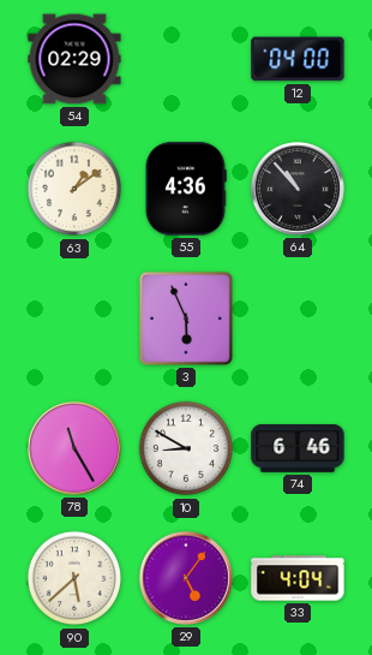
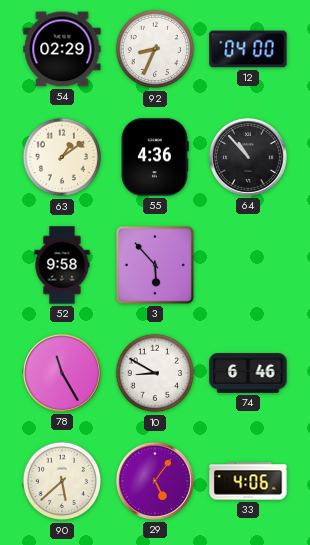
92: none -> 8:34 (155, 49)
52: none -> 9:58 (62, 265)
3: 5:56 -> 5:53 (155, 265)
33: 4:04 -> 4:06 (248, 481)
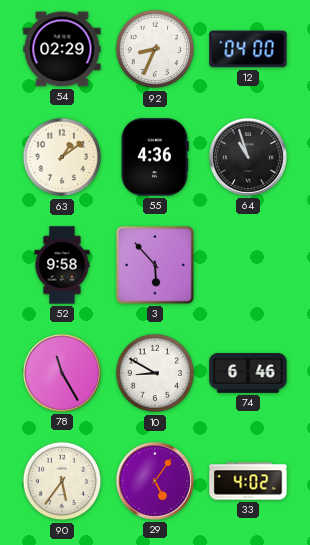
64: 10:53 -> 10:57 (248, 157)
90: 5:38 -> 5:36 (62, 481)
33: 4:06 -> 4:02 (248, 481)
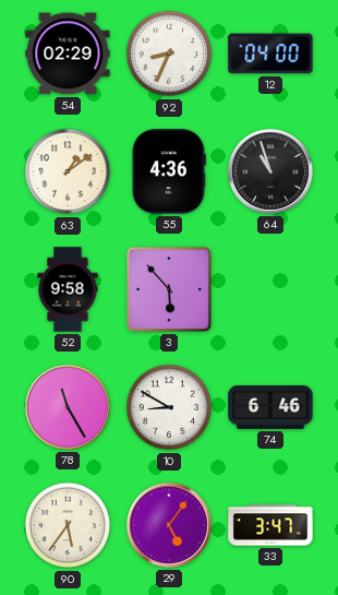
33: 4:02 -> 3:47 (270, 525)
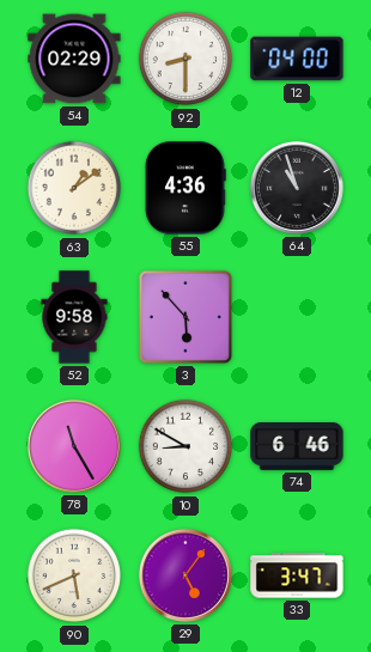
92: 8:34 -> 8:30 (185, 59)
90: 5:36 -> 5:41 (74, 575)
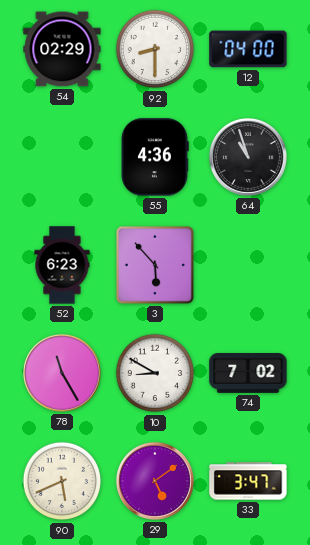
63: 1:09 -> none (74, 188)
52: 9:58 -> 6:23 (62, 265)
74: 6:46 -> 7:02 (248, 374)
29: 5:06 -> 5:09 (155, 481)
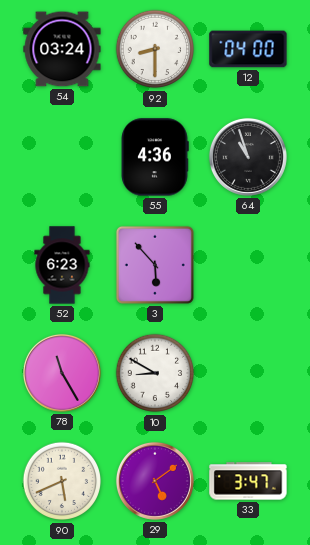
54: 02:29 -> 03:24 (62, 49)
74: 7:02 -> none (248, 374)
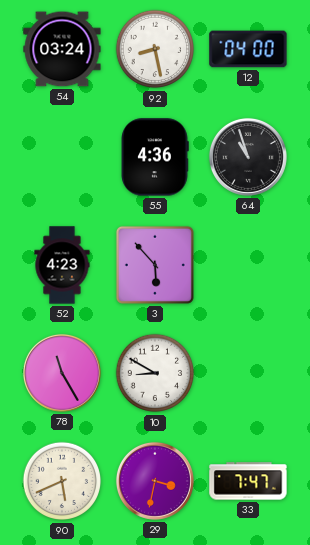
92: 8:30 -> 8:28 (155, 49)
52: 6:23 -> 4:23 (62, 265)
29: 5:09 -> 3:32 (155, 481)
33: 3:47 -> 7:47 (248, 481)
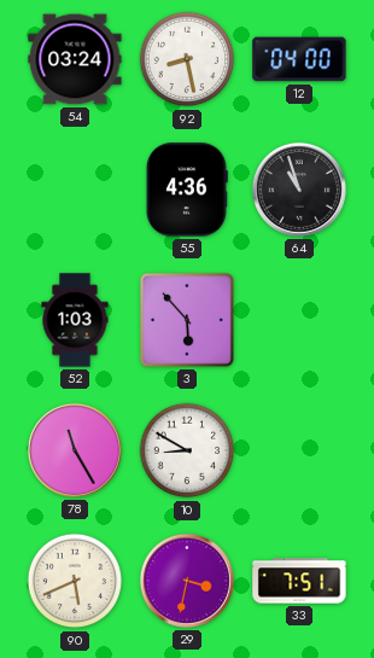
52: 4:23 -> 1:03 (75, 320)
33: 7:47 -> 7:51 (299, 581)
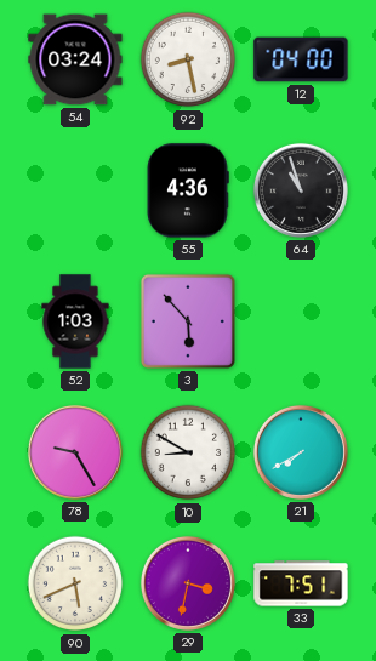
78: 11:25 -> 9:25 (75, 452)
21: none -> 7:40 (301, 452)
